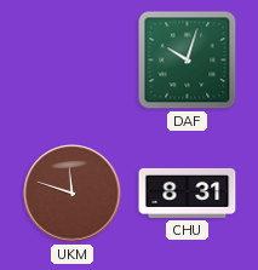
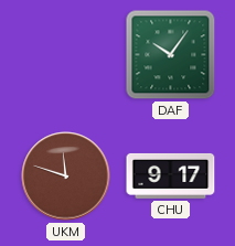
DAF: 10:03 -> 10:06 (171, 55)
CHU: 8:31 -> 9:17 (171, 175)
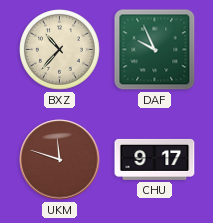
BXZ: none -> 10:37 (60, 50)
DAF: 10:06 -> 9:56 (155, 50)
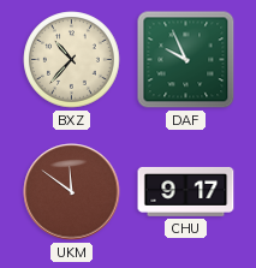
UKM: 11:48 -> 11:51 (72, 192)
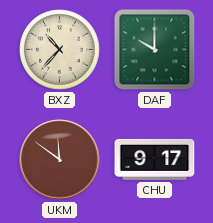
DAF: 9:56 -> 10:00 (155, 50)
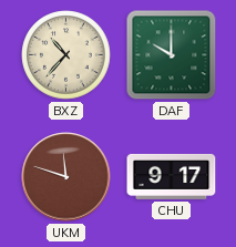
UKM: 11:51 -> 11:48 (66, 177)
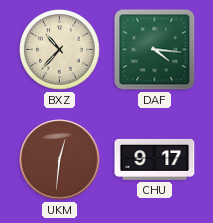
DAF: 10:00 -> 4:16 (155, 50)
UKM: 11:48 -> 12:31 (60, 160)
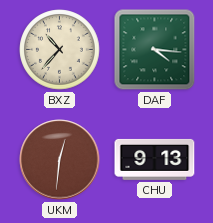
CHU: 9:17 -> 9:13 (155, 159)
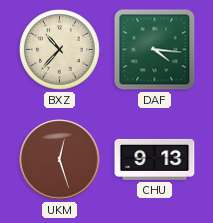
UKM: 12:31 -> 12:27 (60, 160)
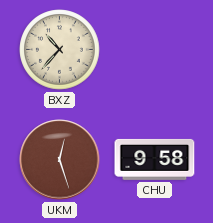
DAF: 4:16 -> none (155, 50)
CHU: 9:13 -> 9:58 (155, 159)
